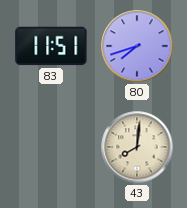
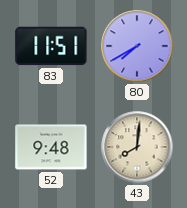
80: 7:42 -> 7:40 (137, 46)
52: none -> 9:48 (51, 147)
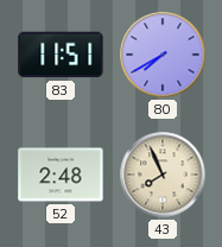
52: 9:48 -> 2:48 (61, 175)
43: 8:01 -> 7:56 (163, 175)
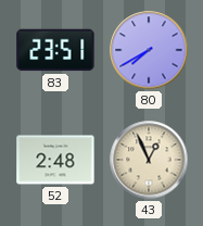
83: 11:51 -> 23:51 (55, 50)
43: 7:56 -> 12:56 (149, 160)
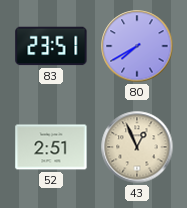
52: 2:48 -> 2:51 (51, 147)
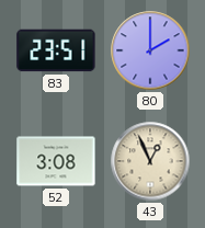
80: 7:40 -> 2:00 (150, 50)
52: 2:51 -> 3:08 (56, 161)
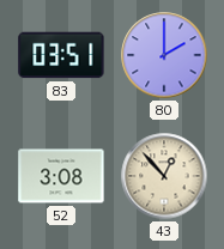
83: 23:51 -> 03:51 (61, 55)
43: 12:56 -> 12:53 (164, 176)
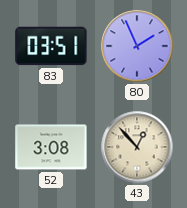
80: 2:00 -> 1:56 (137, 46)
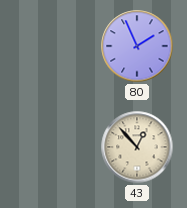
83: 03:51 -> none (51, 46)
52: 3:08 -> none (51, 147)
